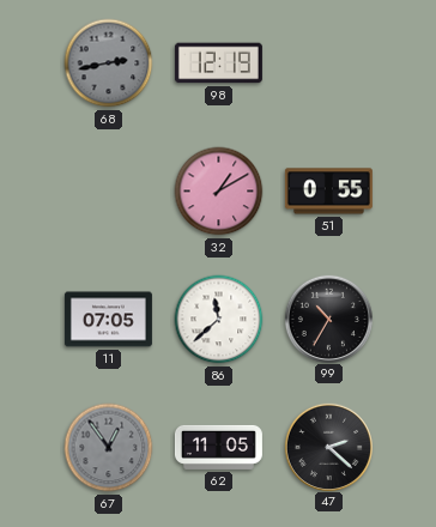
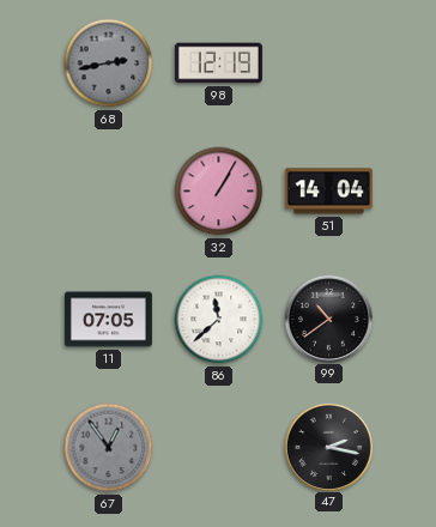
32: 1:10 -> 1:05 (219, 192)
51: 0:55 -> 14:04 (328, 192)
99: 10:35 -> 10:39 (328, 319)
62: 11:05 -> none (218, 447)
47: 2:22 -> 2:17 (328, 447)
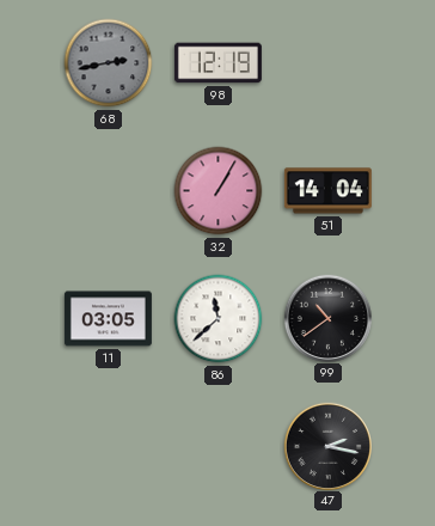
11: 07:05 -> 03:05 (108, 319)
67: 12:54 -> none (109, 448)
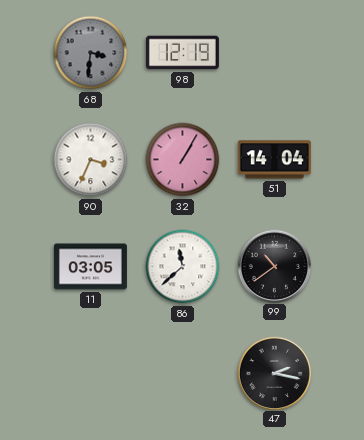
68: 2:43 -> 3:31 (91, 53)
90: none -> 3:34 (91, 160)
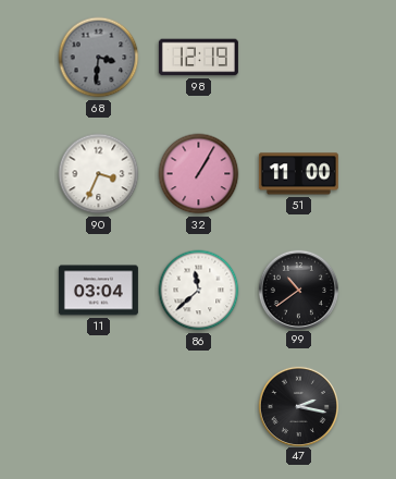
51: 14:04 -> 11:00 (298, 174)
11: 03:05 -> 03:04 (98, 291)
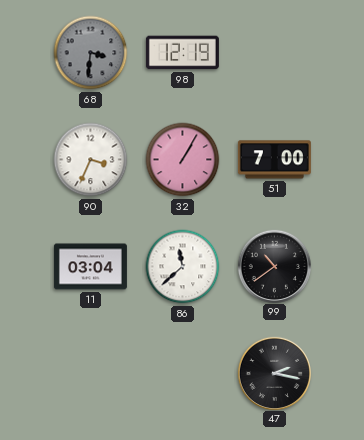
51: 11:00 -> 7:00 (274, 160)
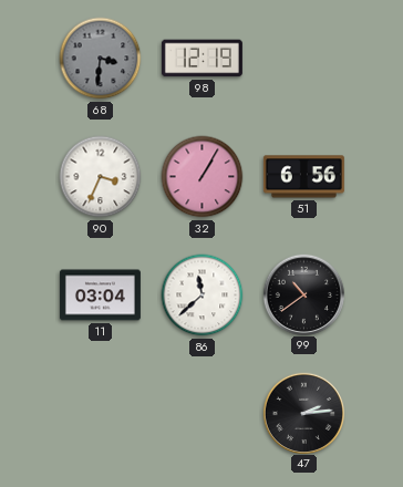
51: 7:00 -> 6:56 (303, 177)
47: 2:17 -> 2:14 (303, 413)
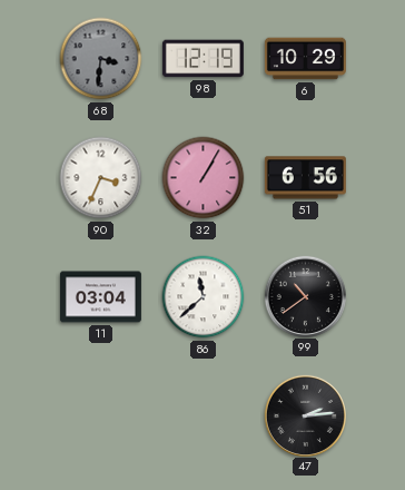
6: none -> 10:29 (305, 59)
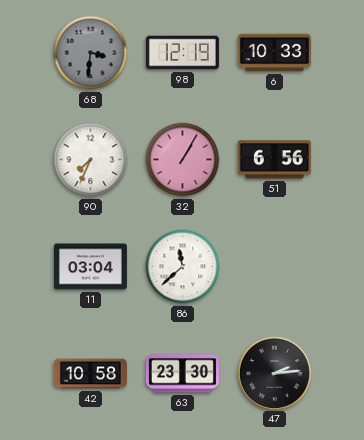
6: 10:29 -> 10:33 (274, 53)
90: 3:34 -> 7:34 (91, 160)
99: 10:39 -> none (305, 296)
42: none -> 10:58 (90, 374)
63: none -> 23:30 (182, 374)
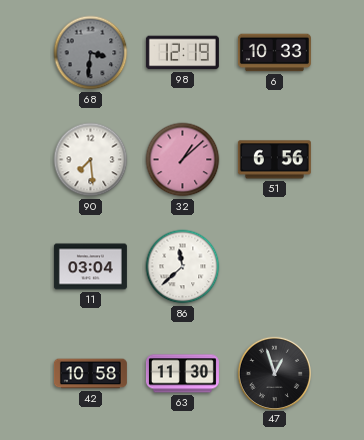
90: 7:34 -> 7:29 (91, 160)
32: 1:05 -> 1:08 (183, 160)
63: 23:30 -> 11:30 (182, 374)
47: 2:14 -> 12:57 (274, 373)
